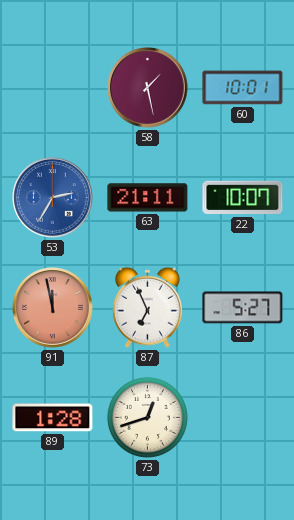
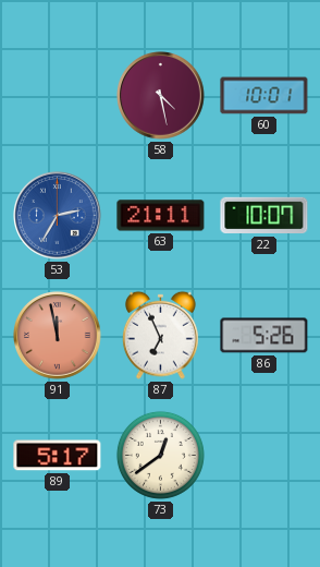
58: 1:28 -> 4:28 (161, 96)
86: 5:27 -> 5:26 (264, 336)
89: 1:28 -> 5:17 (58, 456)
73: 12:42 -> 12:39 (160, 455)
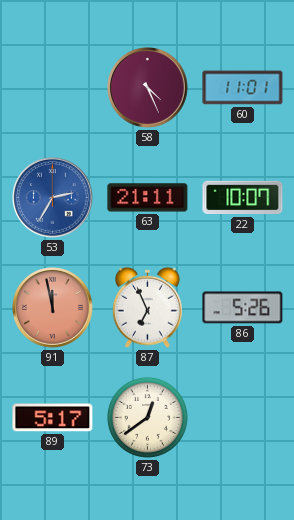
58: 4:28 -> 4:26 (148, 88)
60: 10:01 -> 11:01 (243, 88)
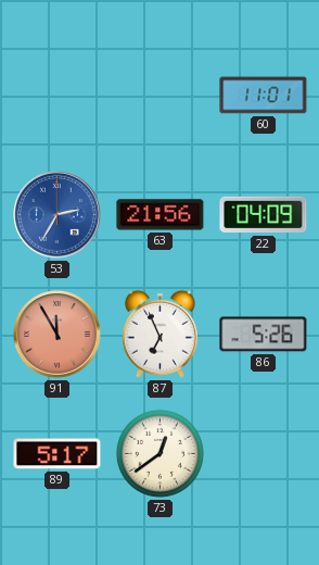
58: 4:26 -> none (148, 88)
63: 21:11 -> 21:56 (161, 215)
22: 10:07 -> 04:09 (264, 215)
91: 11:58 -> 11:55 (58, 335)
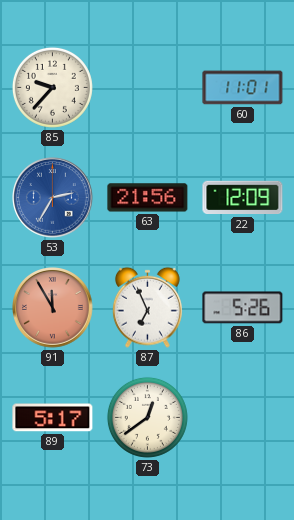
85: none -> 9:37 (52, 87)
22: 04:09 -> 12:09 (243, 198)
